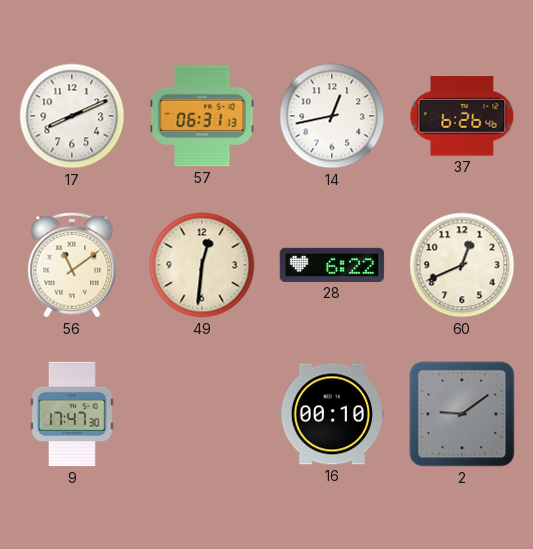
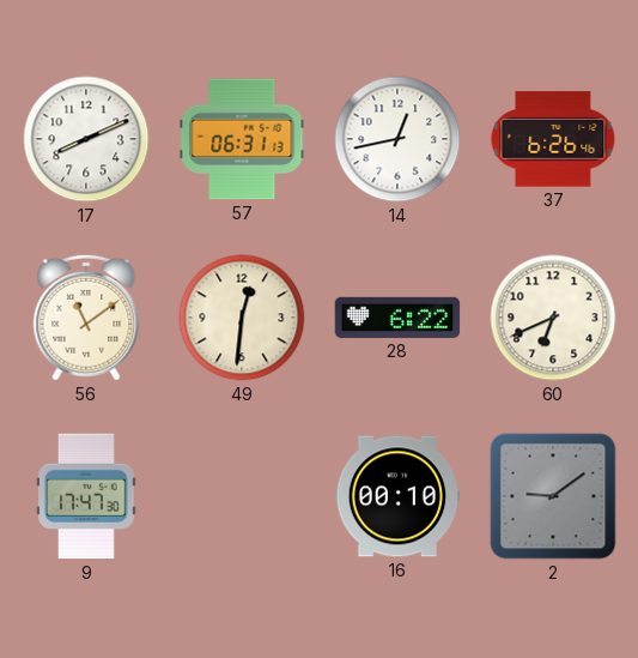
60: 12:41 -> 6:41 (553, 318)
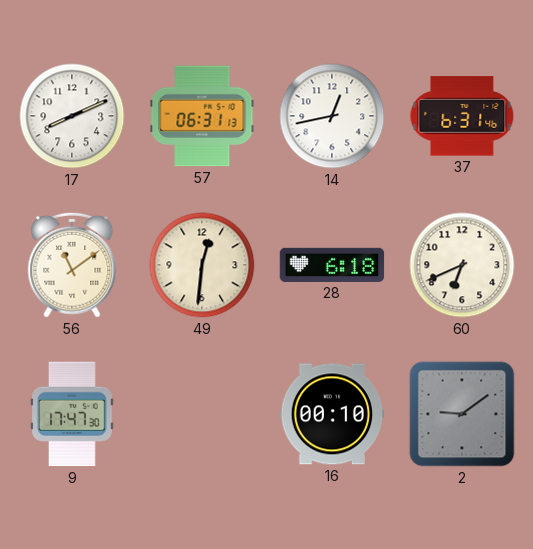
37: 6:26 -> 6:31 (462, 116)
28: 6:22 -> 6:18 (332, 265)
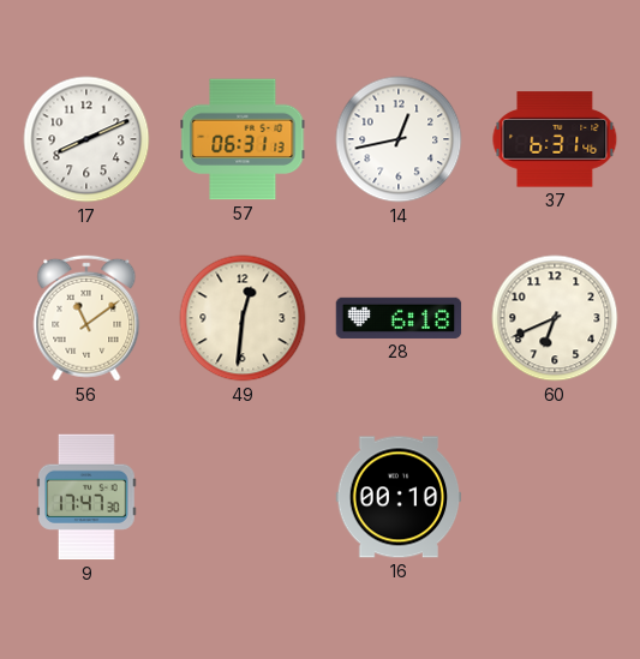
2: 9:09 -> none (462, 414)
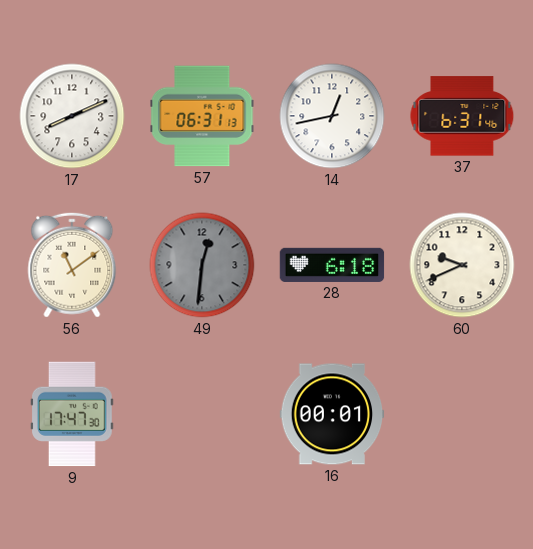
49 dial: cream -> grey (202, 265)
60: 6:41 -> 9:41 (462, 265)
16: 00:10 -> 00:01 (332, 414)
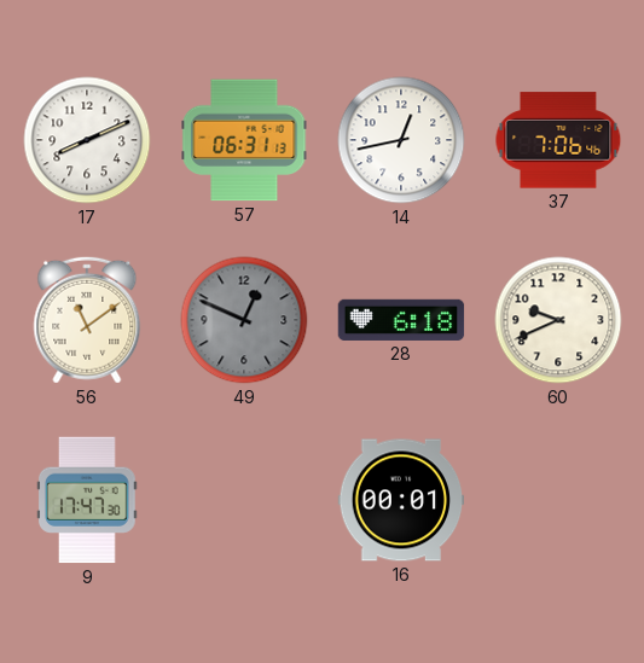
37: 6:31 -> 7:06 (558, 140)
49: 12:31 -> 12:49 (244, 320)
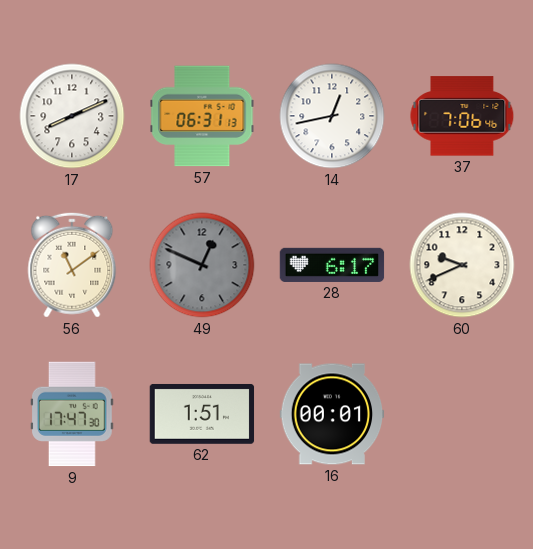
28: 6:18 -> 6:17 (332, 265)
62: none -> 1:51 (202, 414)
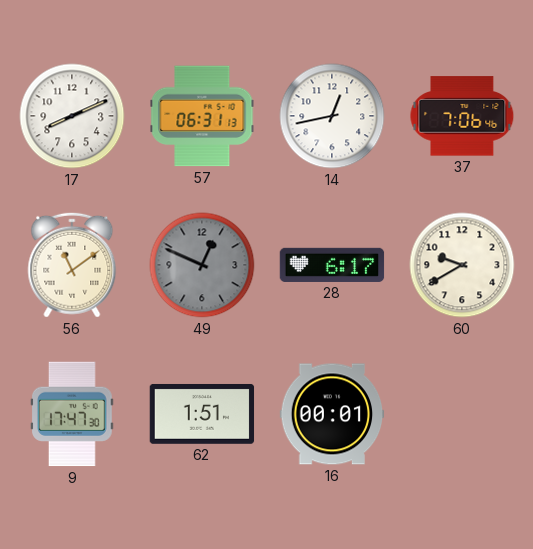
60: 9:41 -> 9:40 (462, 265)
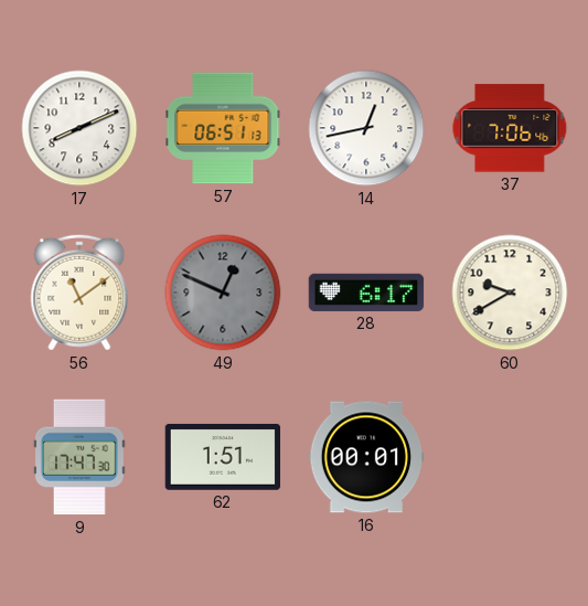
57: 06:31 -> 06:51 (223, 128)
